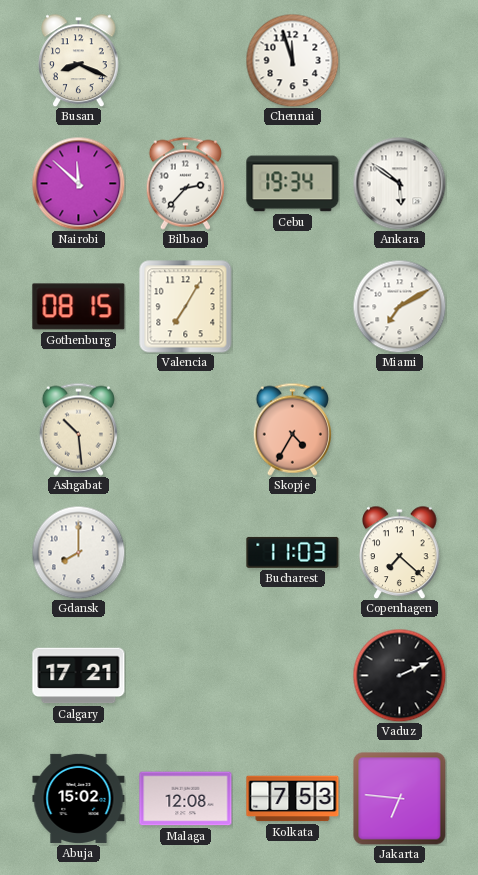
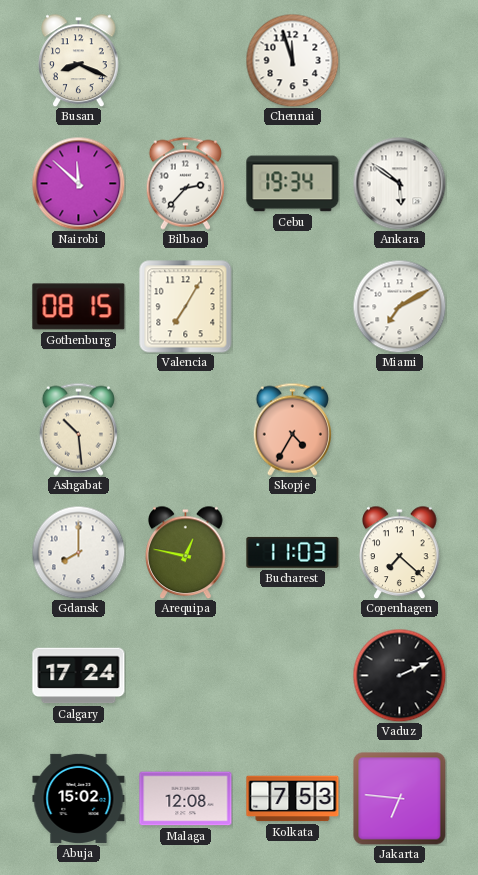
Arequipa: none -> 12:47 (186, 552)
Calgary: 17:21 -> 17:24 (79, 676)
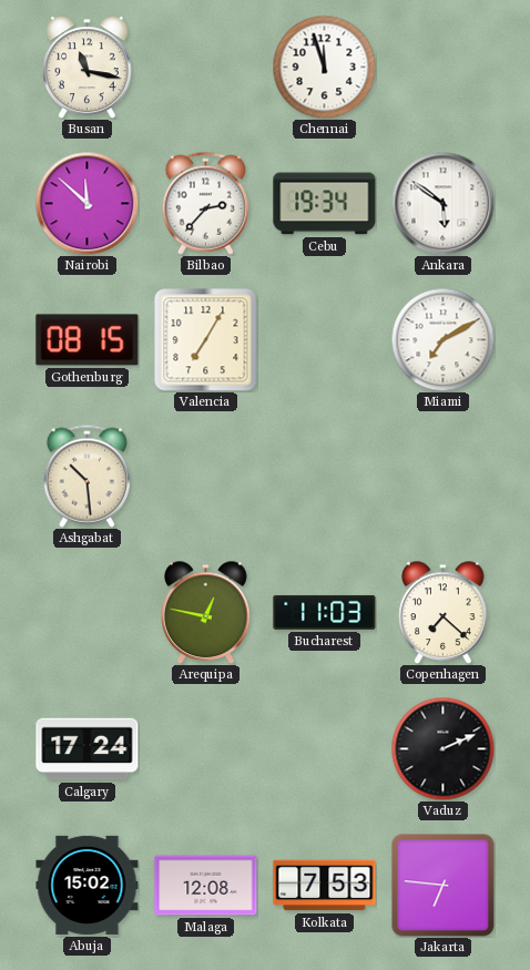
Busan: 8:19 -> 11:17 (88, 67)
Skopje: 4:35 -> none (292, 429)
Gdansk: 8:00 -> none (78, 552)
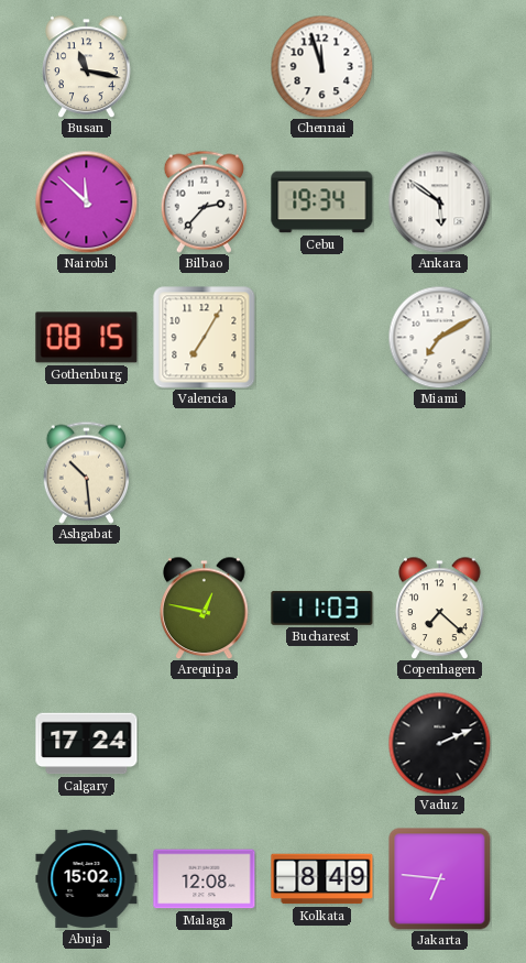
Kolkata: 7:53 -> 8:49 (322, 879)
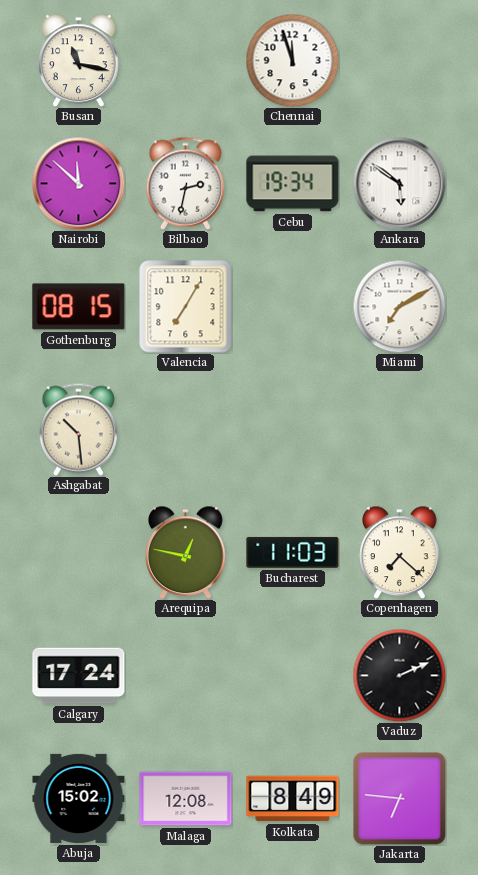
Bilbao: 2:37 -> 2:32 (185, 183)
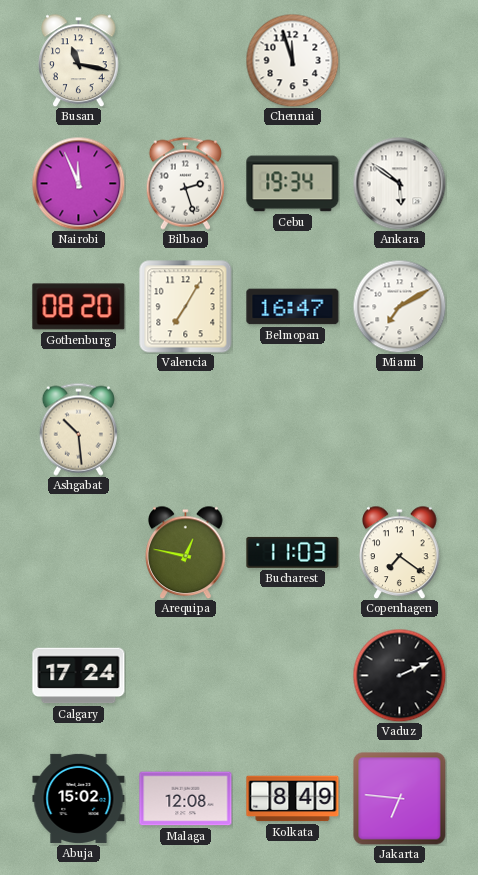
Nairobi: 11:52 -> 11:56 (78, 183)
Bilbao: 2:32 -> 2:27 (185, 183)
Gothenburg: 08:15 -> 08:20 (79, 307)
Belmopan: none -> 16:47 (293, 307)
Copenhagen: 7:22 -> 7:21 (400, 552)
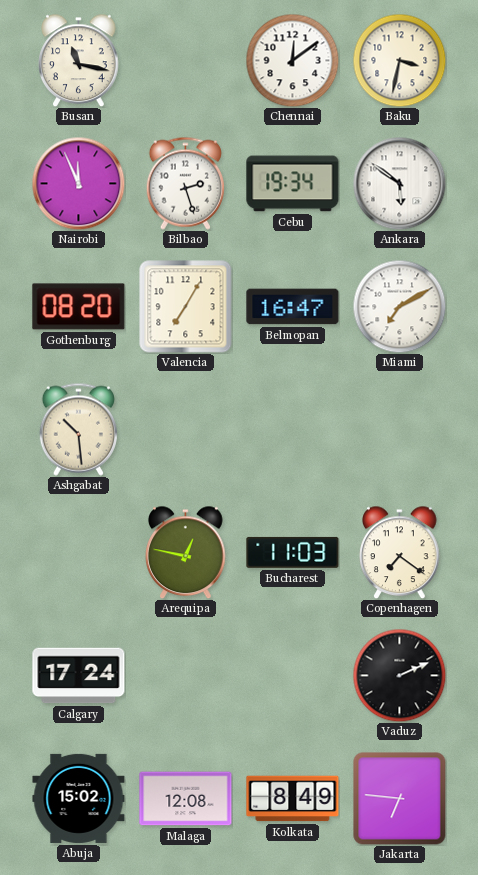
Chennai: 11:57 -> 12:09 (292, 60)
Baku: none -> 3:32 (399, 60)
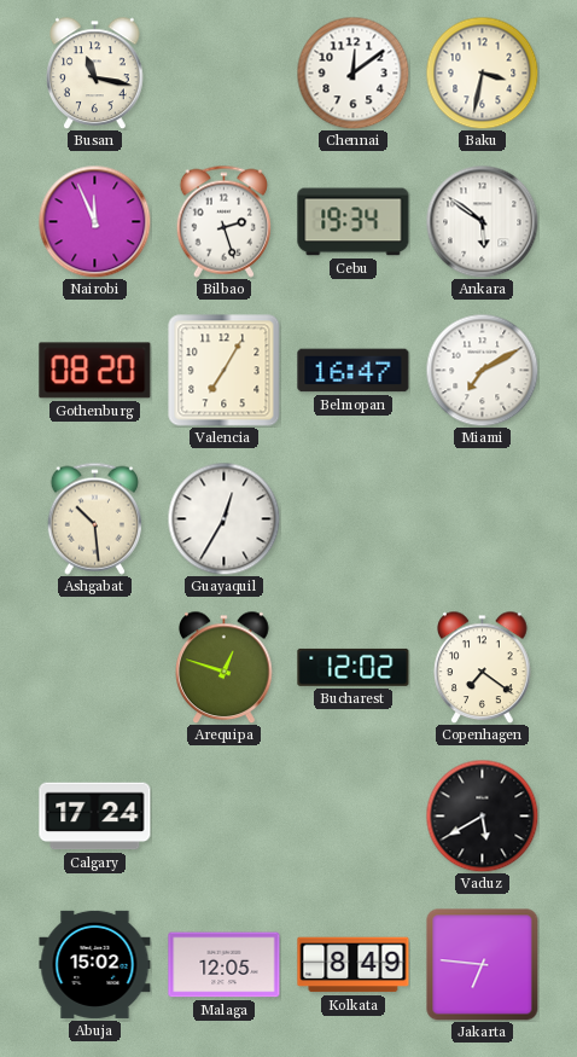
Guayaquil: none -> 12:35 (223, 518)
Arequipa: 12:47 -> 12:48 (225, 667)
Bucharest: 11:03 -> 12:02 (354, 667)
Vaduz: 2:11 -> 5:40 (482, 815)
Malaga: 12:08 -> 12:05 (225, 965)
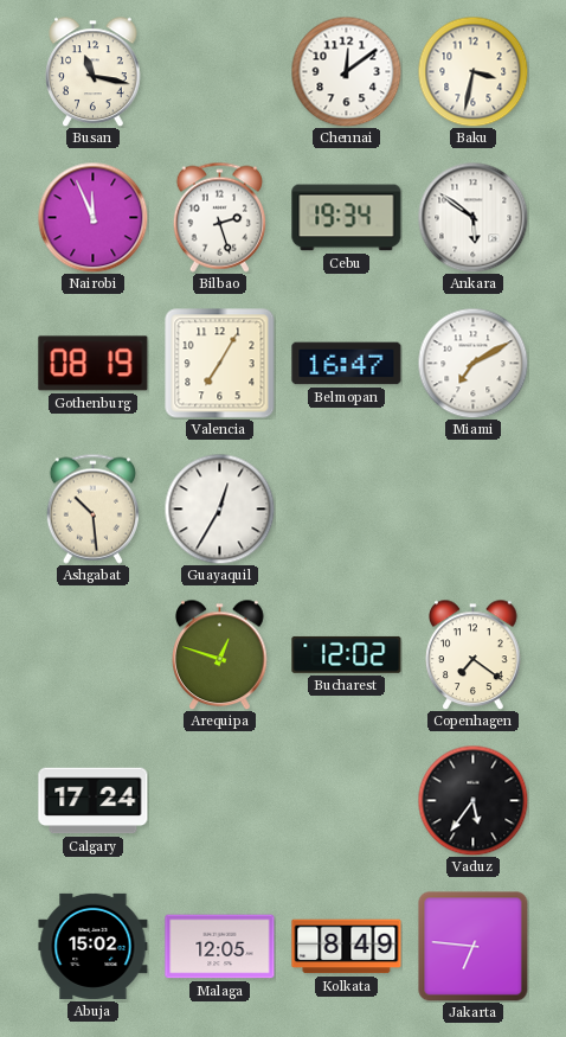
Gothenburg: 08:20 -> 08:19 (94, 364)
Vaduz: 5:40 -> 5:36 (472, 800)
